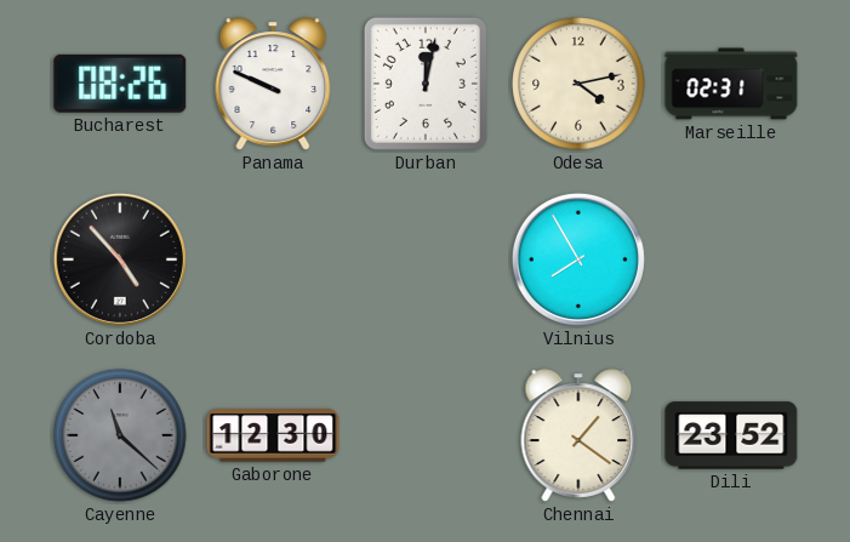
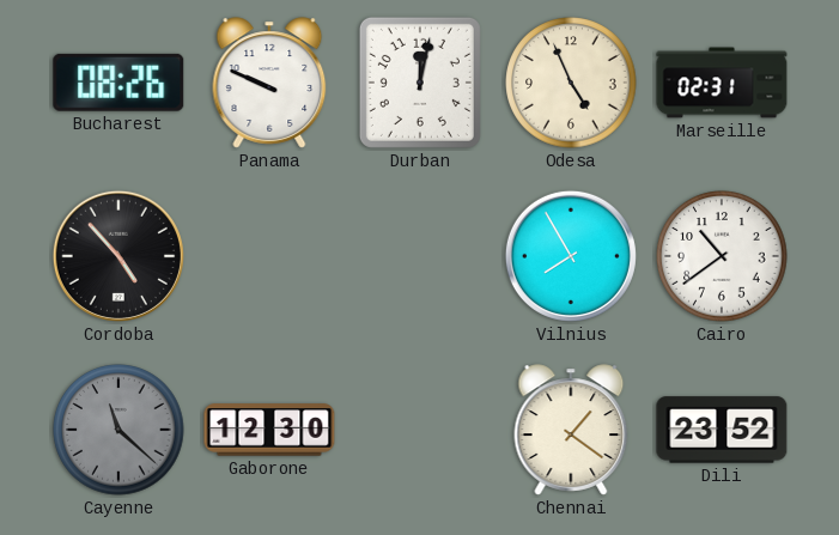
Odesa: 4:13 -> 4:56 (571, 83)
Cairo: none -> 10:39 (722, 256)
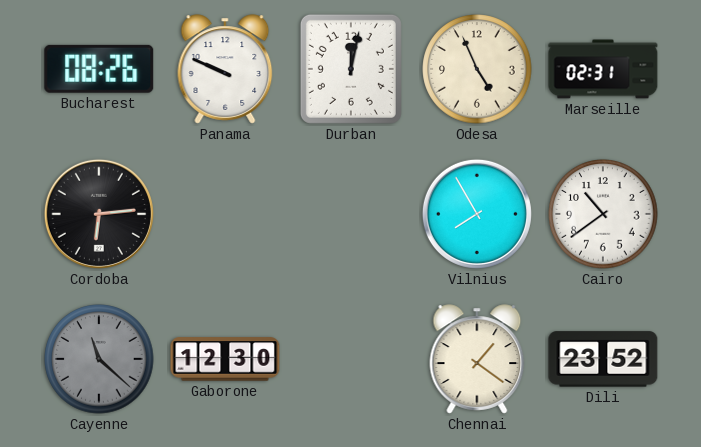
Cordoba: 4:53 -> 6:14 (99, 214)
